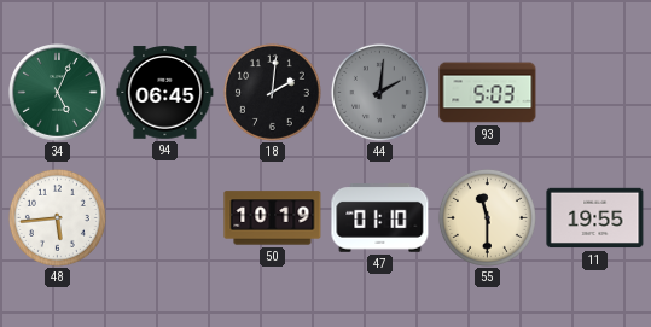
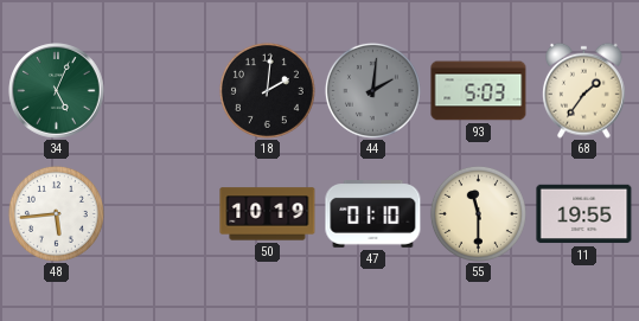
94: 06:45 -> none (165, 93)
68: none -> 1:36 (584, 90)
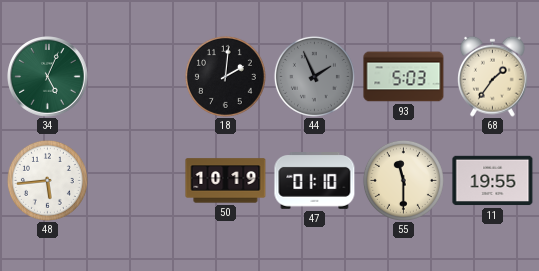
44: 2:01 -> 1:56 (314, 76)
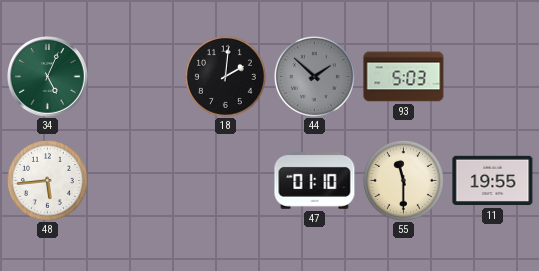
44: 1:56 -> 1:52 (314, 76)
68: 1:36 -> none (493, 76)
50: 10:19 -> none (226, 181)
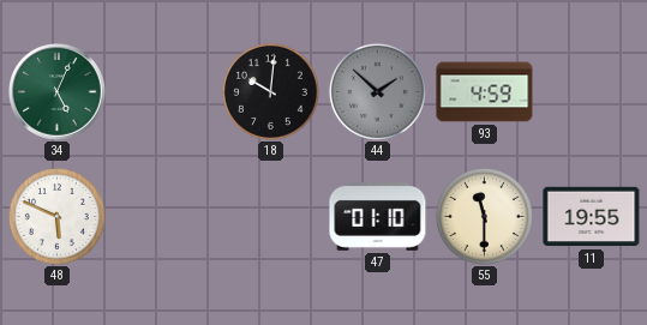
18: 2:01 -> 10:01 (270, 91)
93: 5:03 -> 4:59 (485, 92)
48: 5:44 -> 5:49 (56, 216)
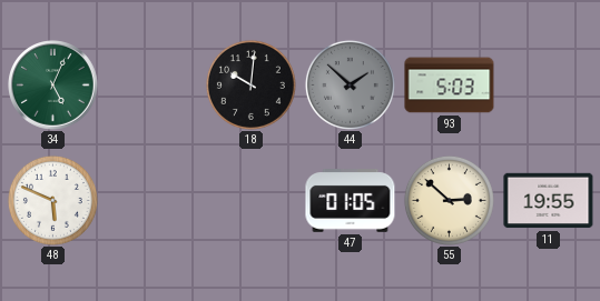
93: 4:59 -> 5:03 (450, 86)
47: 01:10 -> 01:05 (351, 201)
55: 11:30 -> 2:52 (449, 200)
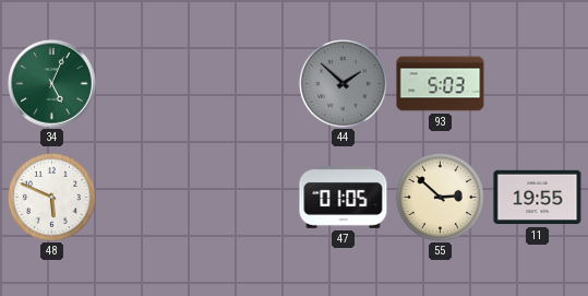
18: 10:01 -> none (250, 84)
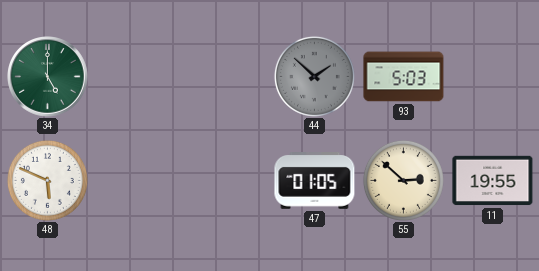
34: 5:04 -> 5:00 (48, 77)
